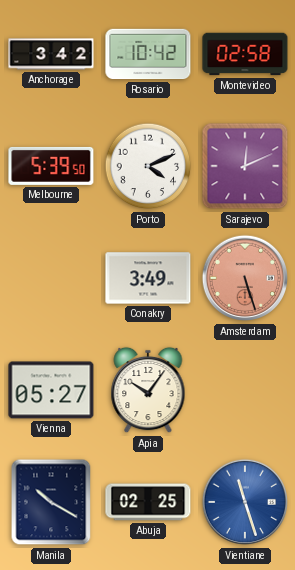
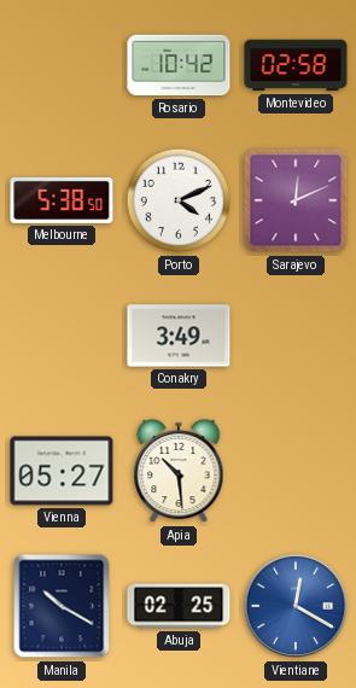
Anchorage: 3:42 -> none (51, 54)
Melbourne: 5:39 -> 5:38 (62, 200)
Amsterdam: 5:27 -> none (245, 278)
Apia: 10:06 -> 10:29 (179, 471)
Vientiane: 11:27 -> 12:20 (296, 606)
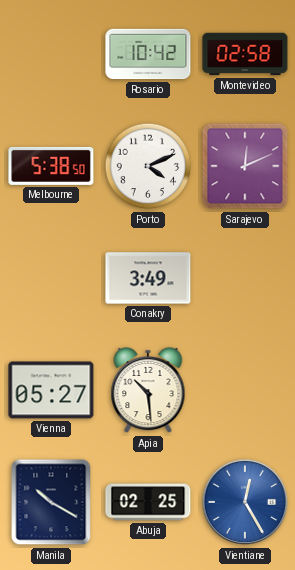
Vientiane: 12:20 -> 12:25 (245, 502)
